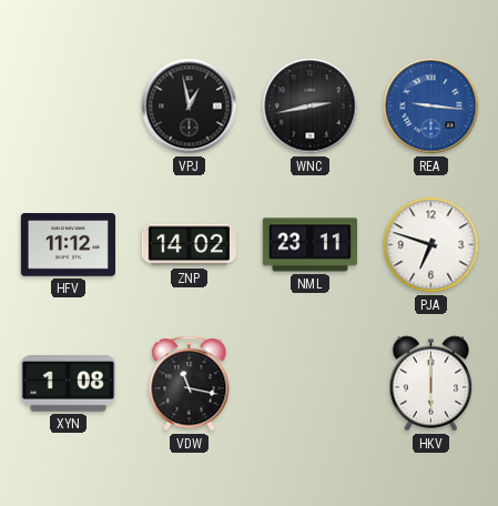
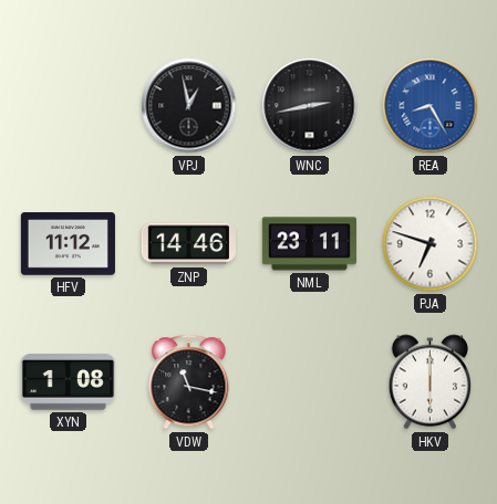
REA: 9:16 -> 8:25 (431, 106)
ZNP: 14:02 -> 14:46 (188, 244)
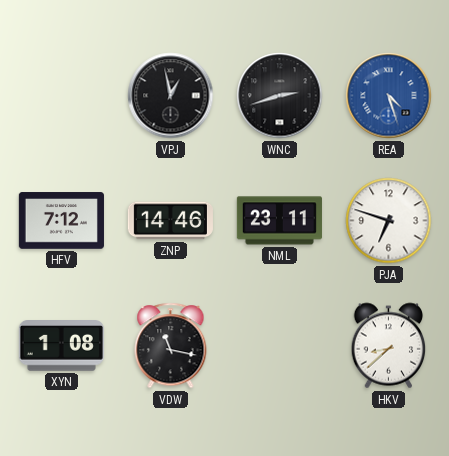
WNC: 2:43 -> 2:42 (280, 96)
REA: 8:25 -> 4:27 (389, 96)
HFV: 11:12 -> 7:12 (61, 221)
HKV: 6:00 -> 8:38 (389, 346)
